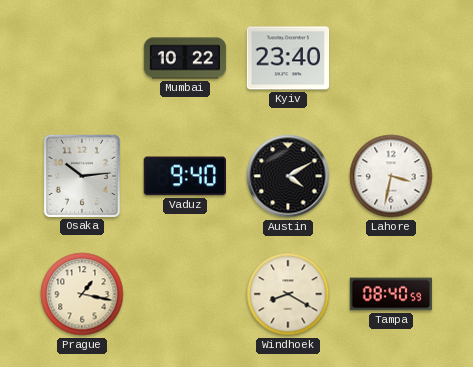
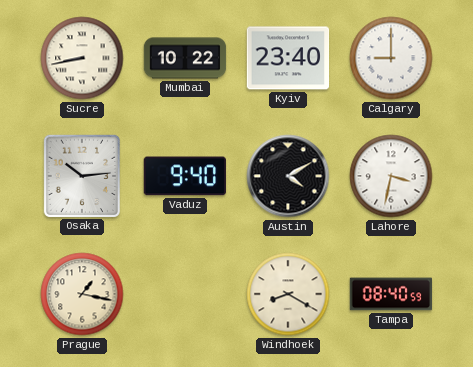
Sucre: none -> 8:43 (82, 58)
Calgary: none -> 9:00 (391, 58)
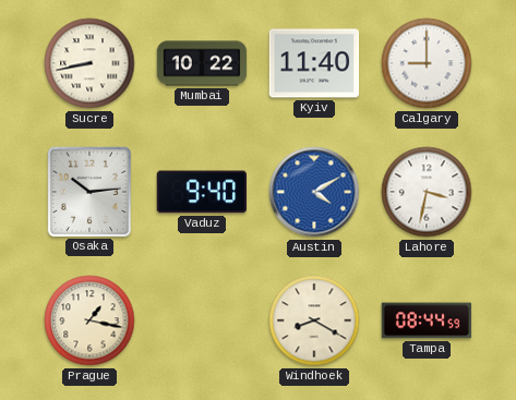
Kyiv: 23:40 -> 11:40 (314, 63)
Austin dial: black -> blue (314, 192)
Tampa: 08:40 -> 08:44 (427, 320)
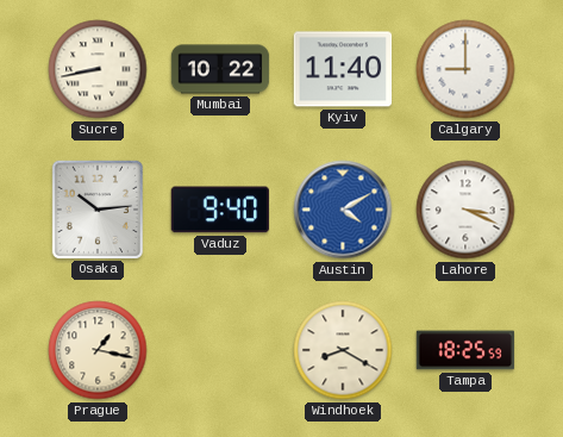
Lahore: 3:32 -> 3:19 (465, 210)
Tampa: 08:44 -> 18:25 (465, 350)
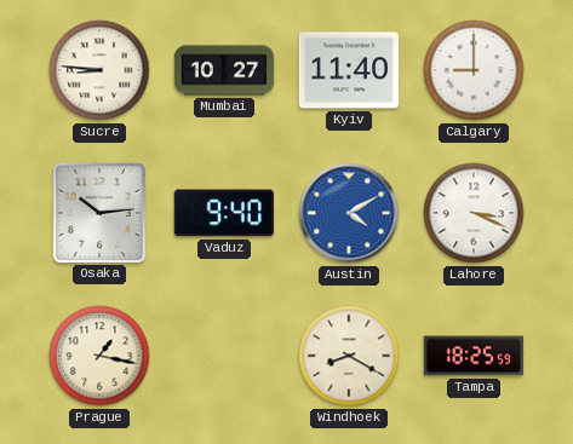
Sucre: 8:43 -> 8:46 (99, 70)
Mumbai: 10:22 -> 10:27 (224, 70)
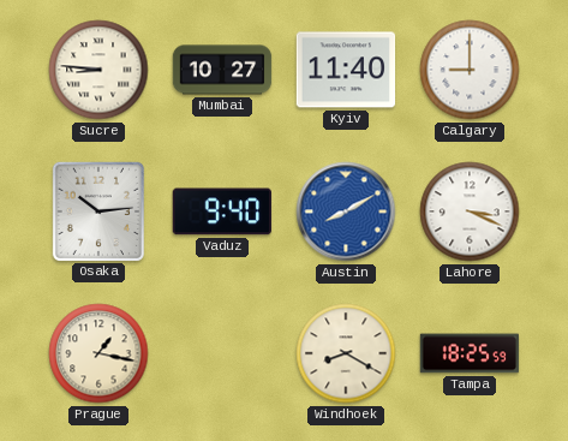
Austin: 4:10 -> 8:10 (346, 211)
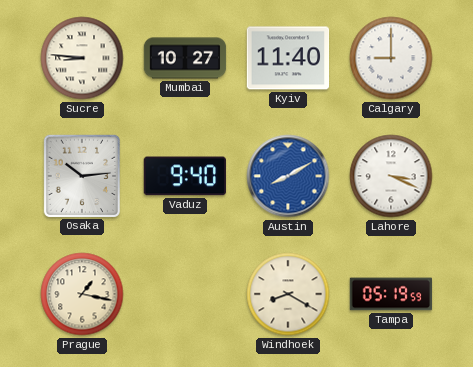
Tampa: 18:25 -> 05:19 (391, 294)
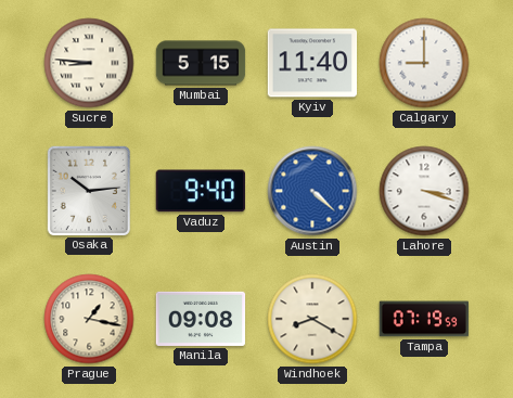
Mumbai: 10:27 -> 5:15 (201, 63)
Austin: 8:10 -> 4:22 (312, 191)
Lahore: 3:19 -> 3:18 (424, 191)
Manila: none -> 09:08 (201, 319)
Tampa: 05:19 -> 07:19 (424, 319)
